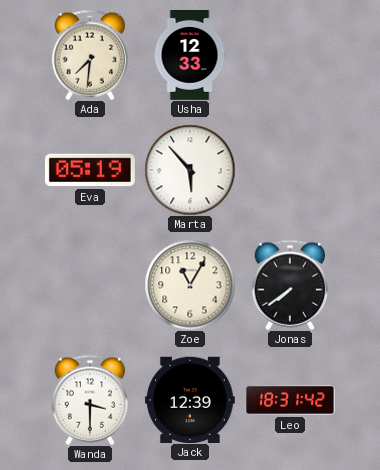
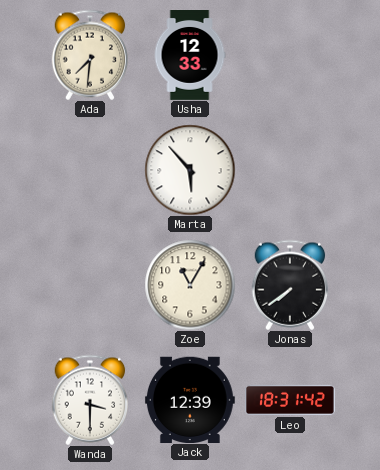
Eva: 05:19 -> none (90, 170)
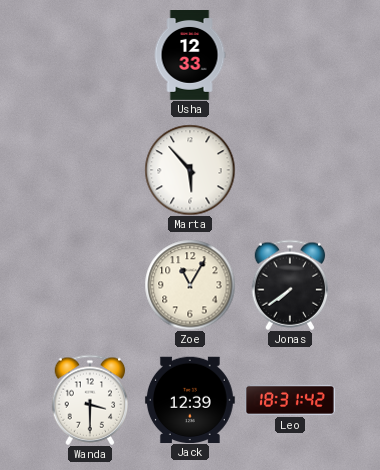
Ada: 7:31 -> none (90, 55)
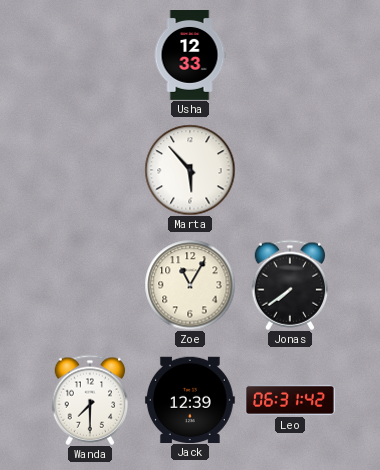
Wanda: 3:30 -> 7:30 (90, 400)
Leo: 18:31 -> 06:31 (291, 400)
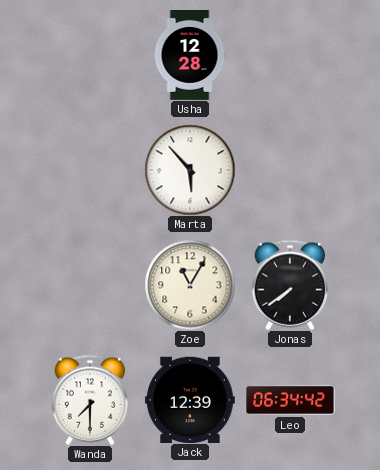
Usha: 12:33 -> 12:28 (190, 56)
Leo: 06:31 -> 06:34 (291, 400)
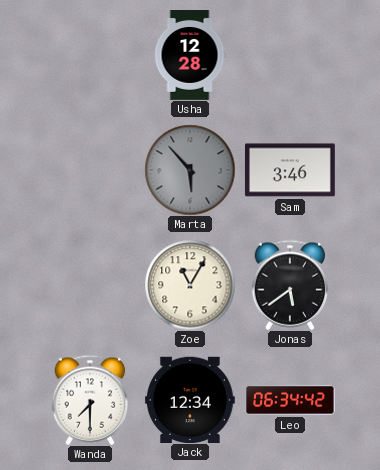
Marta dial: white -> grey (190, 170)
Sam: none -> 3:46 (290, 170)
Jonas: 7:39 -> 5:39 (290, 285)
Jack: 12:39 -> 12:34 (190, 399)
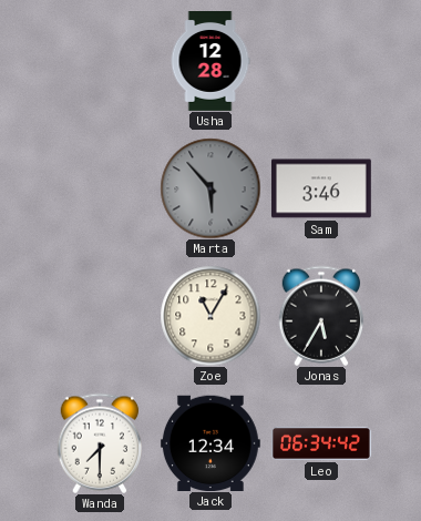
Jonas: 5:39 -> 5:35 (321, 316)
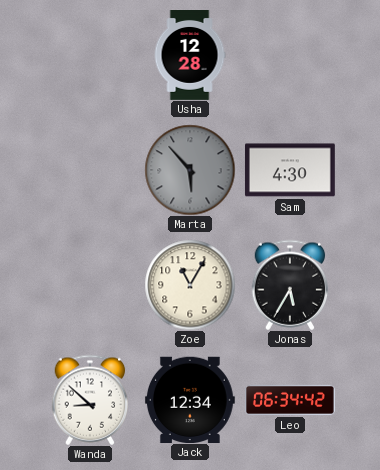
Sam: 3:46 -> 4:30 (290, 170)
Wanda: 7:30 -> 8:52 (90, 400)
